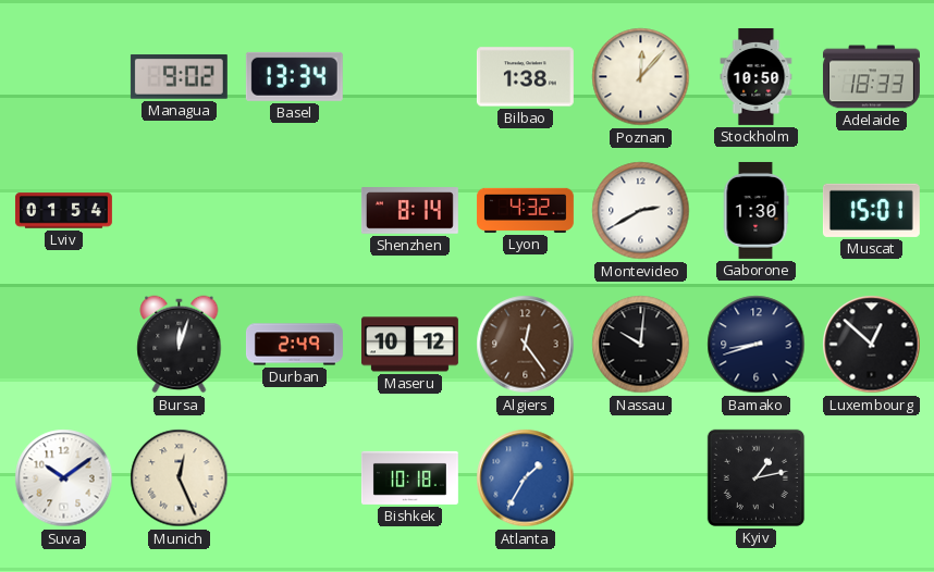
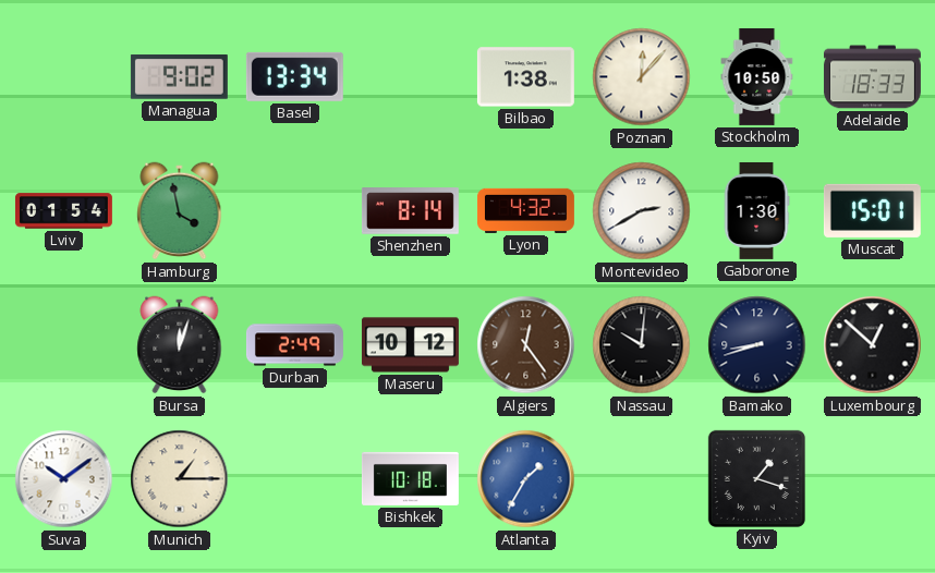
Hamburg: none -> 3:58 (180, 211)
Munich: 12:26 -> 1:15 (180, 479)
Kyiv: 1:13 -> 1:18 (756, 478)
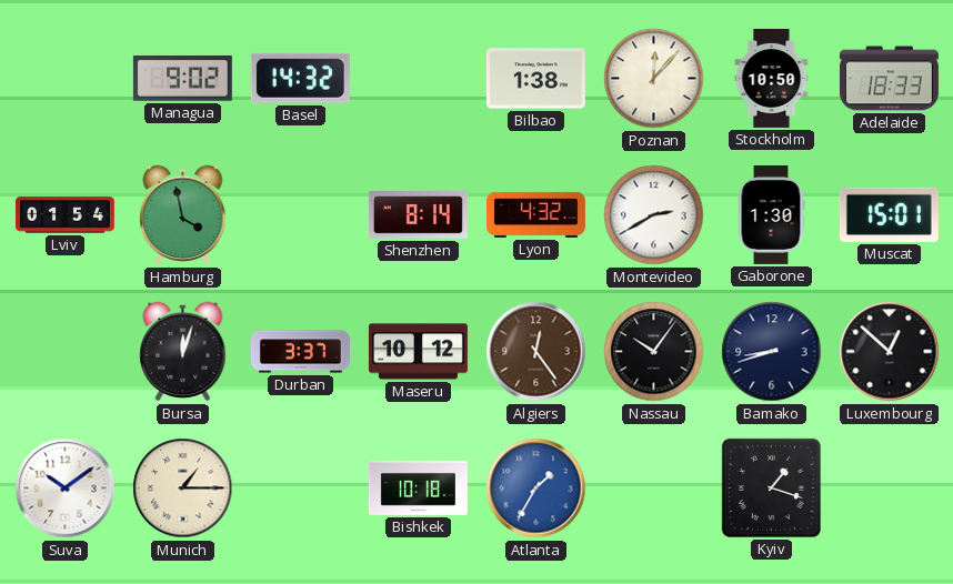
Basel: 13:34 -> 14:32 (300, 78)
Durban: 2:49 -> 3:37 (300, 352)
Nassau: 10:01 -> 10:06 (654, 352)
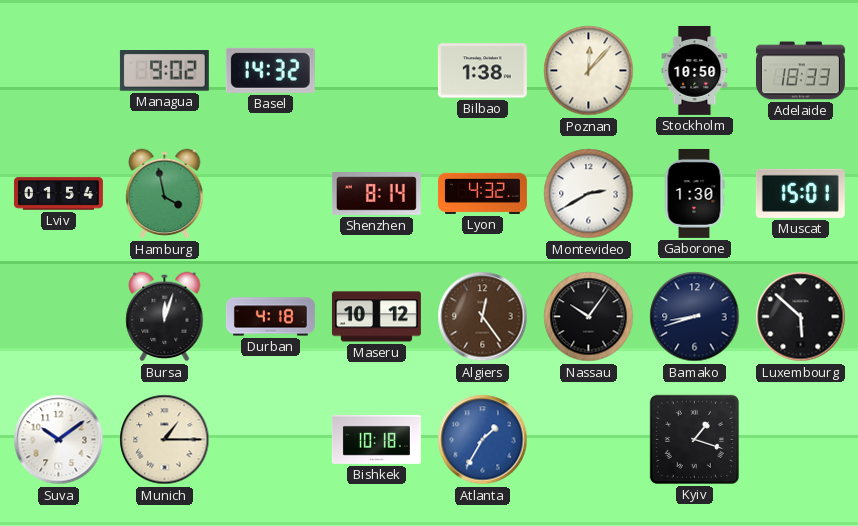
Durban: 3:37 -> 4:18 (270, 317)
Luxembourg: 12:52 -> 5:52 (801, 317)
